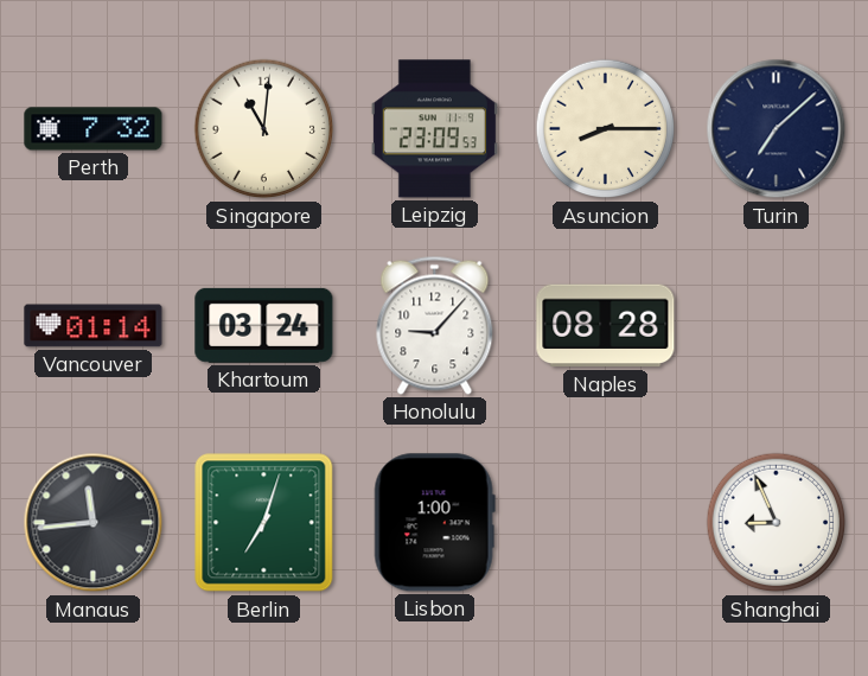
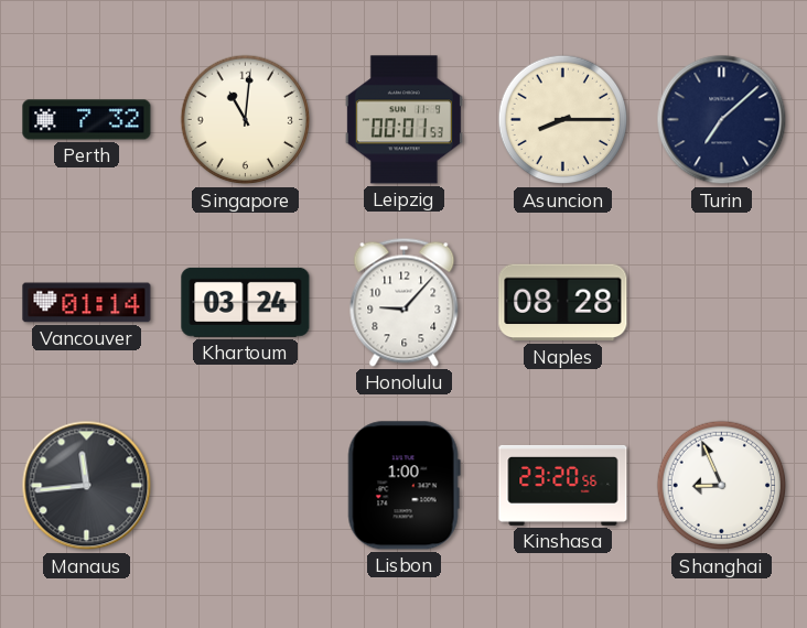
Leipzig: 23:09 -> 00:01 (403, 120)
Berlin: 7:03 -> none (264, 523)
Kinshasa: none -> 23:20 (563, 485)
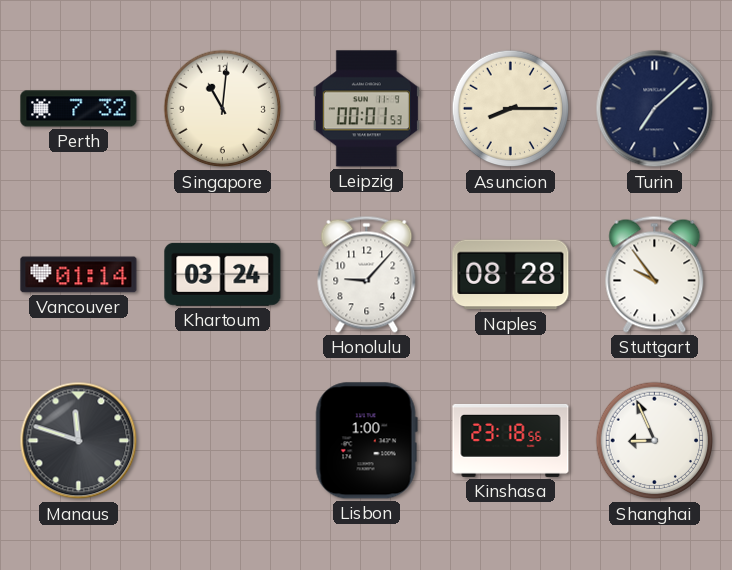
Stuttgart: none -> 9:54 (655, 274)
Manaus: 11:44 -> 11:48 (79, 441)
Kinshasa: 23:20 -> 23:18 (511, 440)
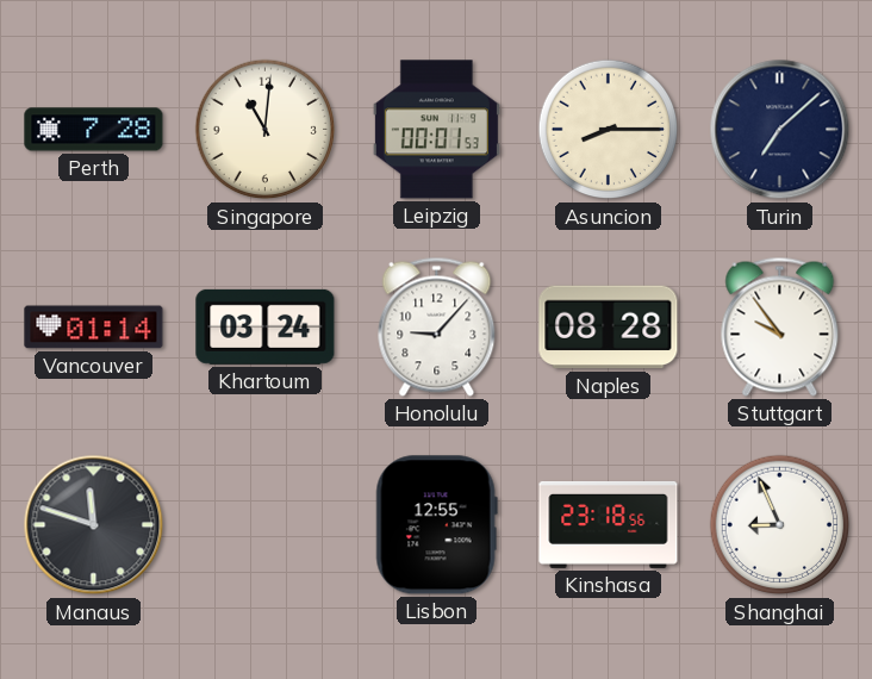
Perth: 7:32 -> 7:28 (94, 130)
Lisbon: 1:00 -> 12:55 (436, 525)
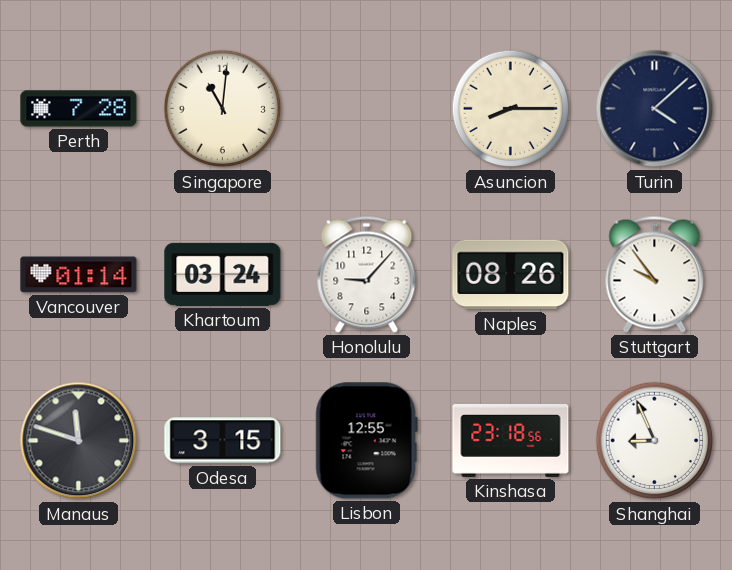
Leipzig: 00:01 -> none (436, 130)
Turin: 7:08 -> 4:08 (655, 109)
Naples: 08:28 -> 08:26 (511, 275)
Odesa: none -> 3:15 (223, 441)
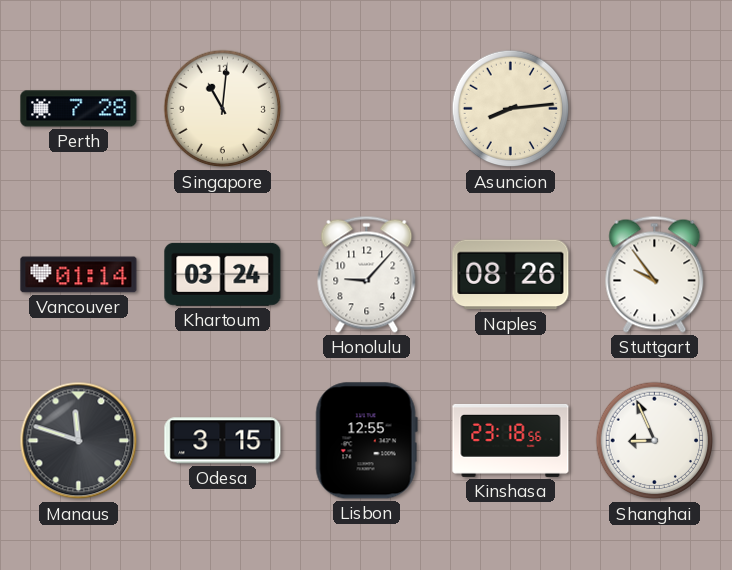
Asuncion: 8:15 -> 8:14 (511, 109)
Turin: 4:08 -> none (655, 109)
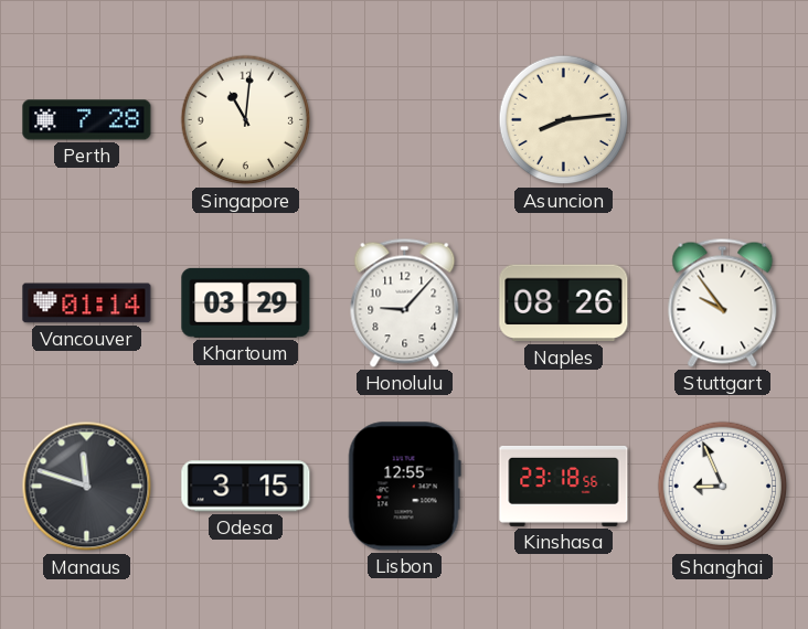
Khartoum: 03:24 -> 03:29 (246, 302)
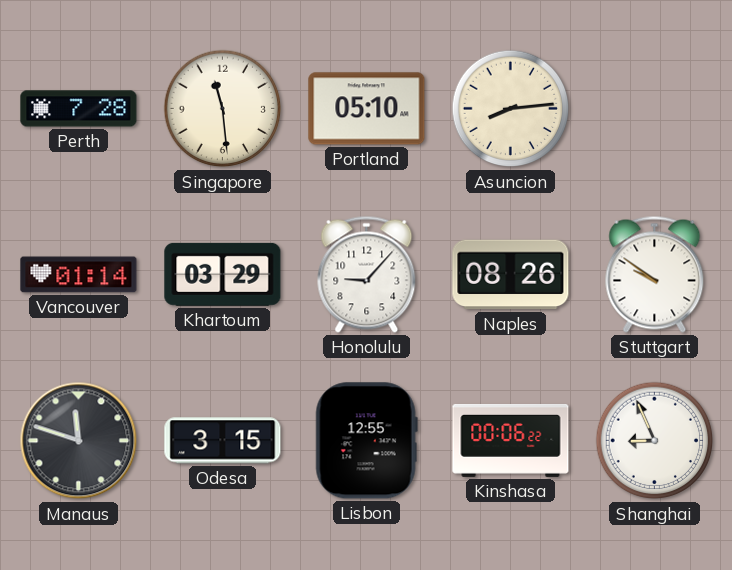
Singapore: 11:01 -> 11:29 (223, 109)
Portland: none -> 05:10 (367, 109)
Stuttgart: 9:54 -> 9:51 (655, 274)
Kinshasa: 23:18 -> 00:06 (511, 440)
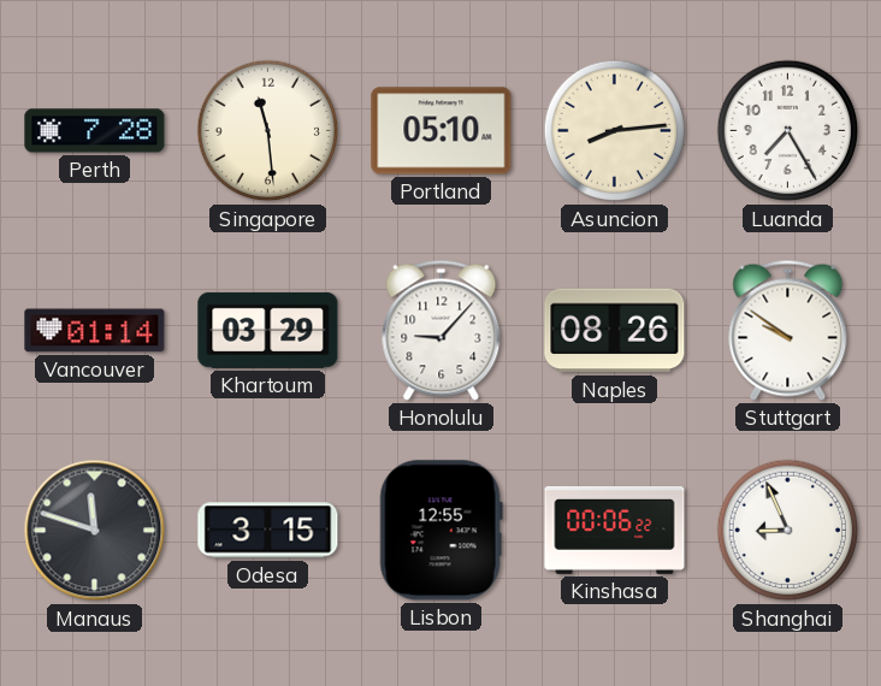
Luanda: none -> 7:25 (788, 131)
